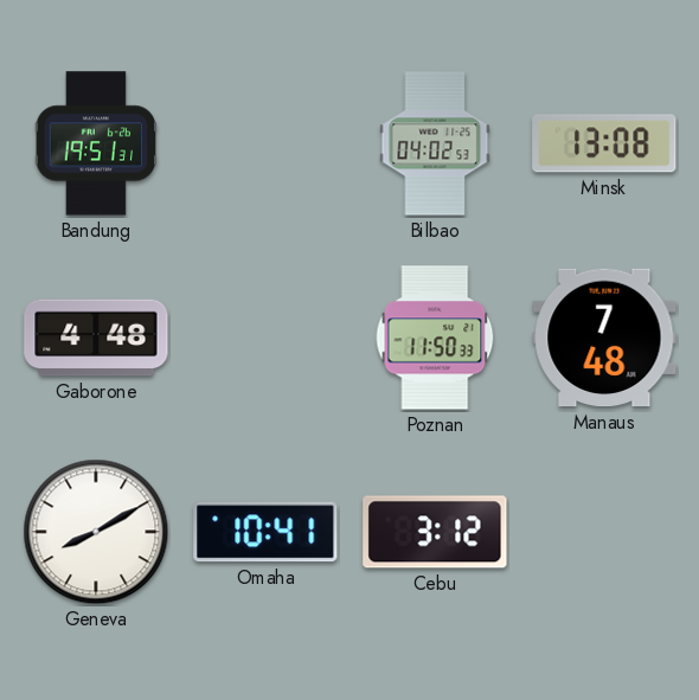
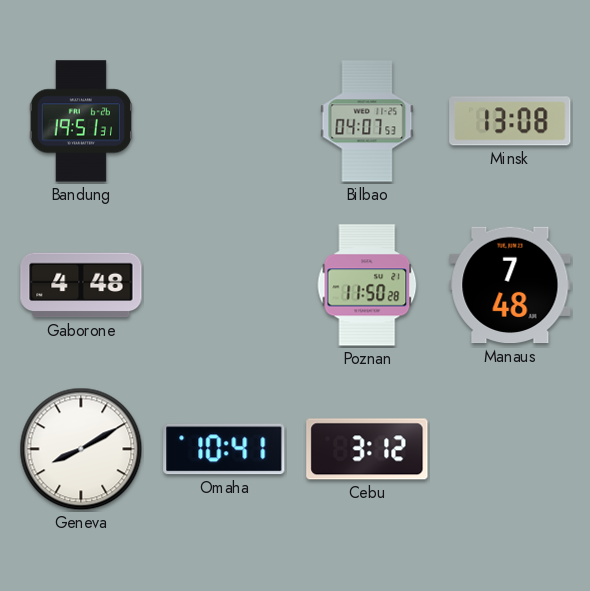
Bilbao: 04:02 -> 04:07 (367, 121)
Poznan: 11:50:33 -> 11:50:28 (367, 285)
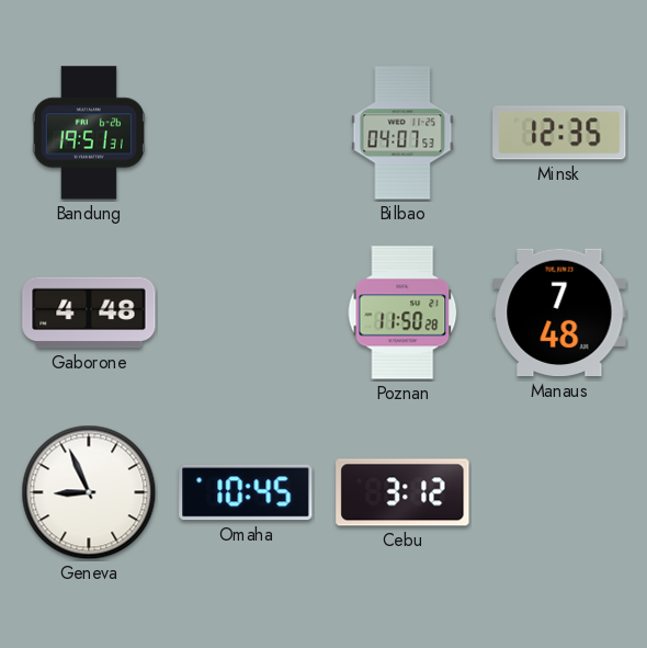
Minsk: 13:08 -> 12:35 (559, 133)
Geneva: 8:10 -> 8:56 (89, 492)
Omaha: 10:41 -> 10:45 (246, 492)
